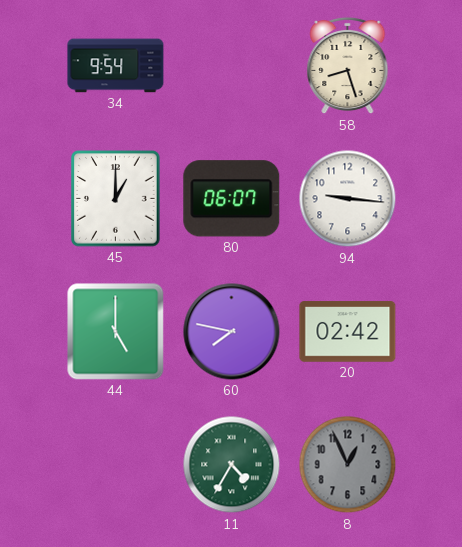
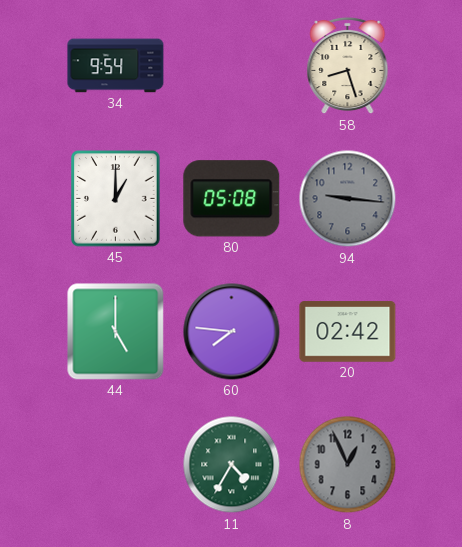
80: 06:07 -> 05:08 (232, 199)
94 dial: white -> grey (348, 199)
60: 7:47 -> 7:46 (232, 332)
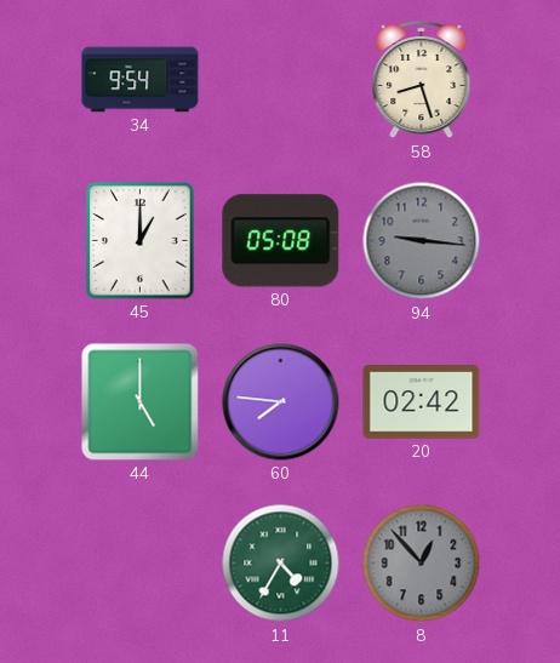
8: 12:56 -> 12:53 (422, 564)
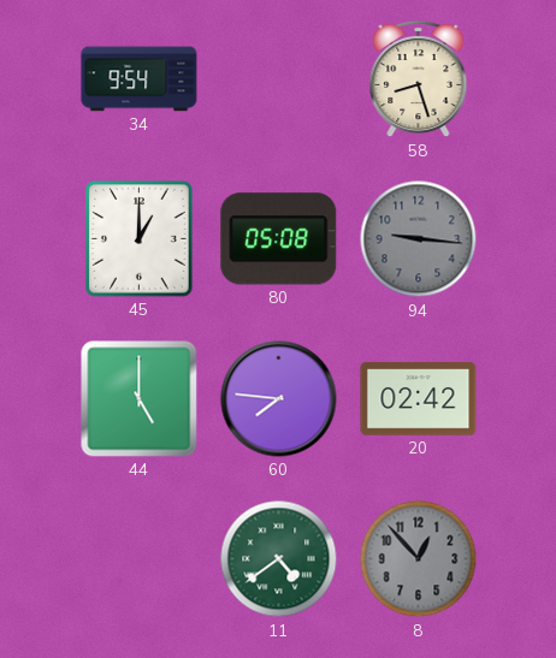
11: 4:35 -> 4:39 (279, 559)
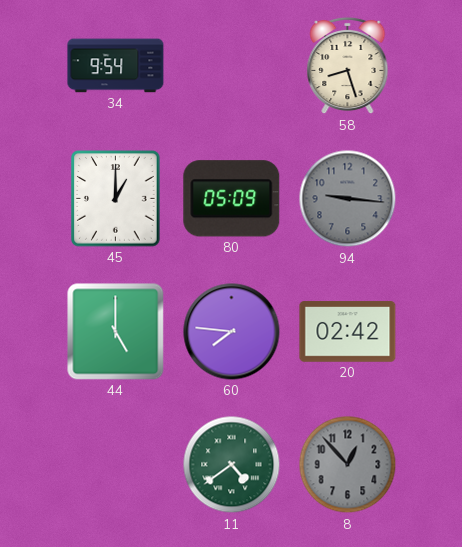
80: 05:08 -> 05:09 (232, 199)
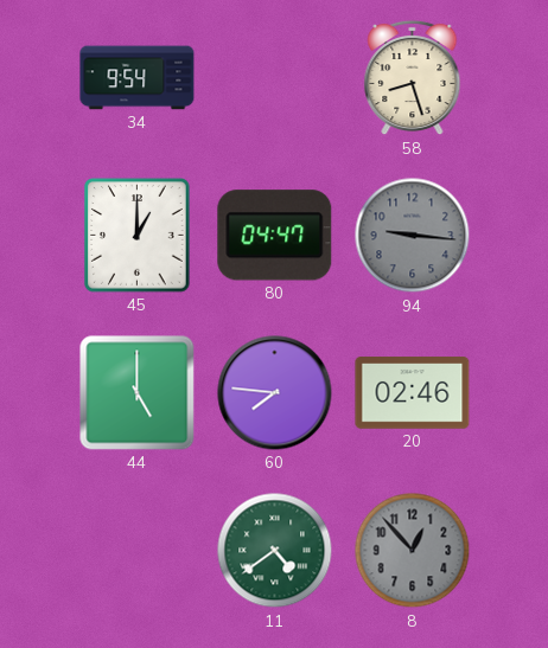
80: 05:09 -> 04:47 (275, 236)
20: 02:42 -> 02:46 (413, 393)
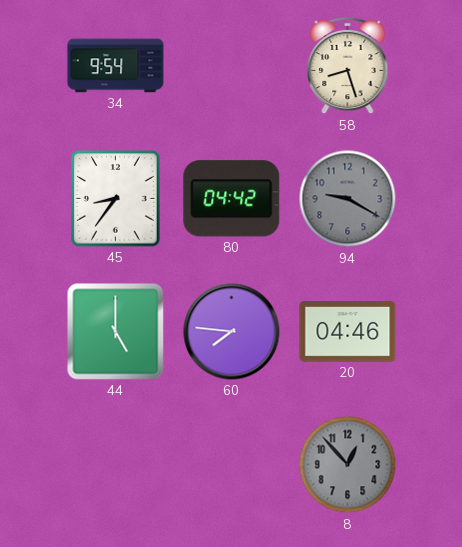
45: 1:00 -> 8:36 (116, 199)
80: 04:47 -> 04:42 (232, 199)
94: 9:16 -> 9:20 (348, 199)
20: 02:46 -> 04:46 (348, 332)
11: 4:39 -> none (275, 551)
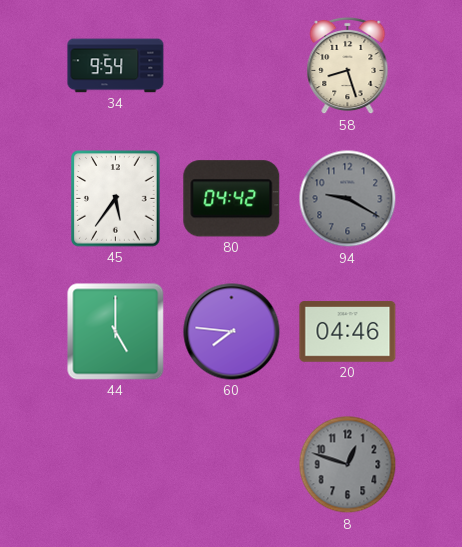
45: 8:36 -> 5:36 (116, 199)
8: 12:53 -> 12:48 (348, 465)
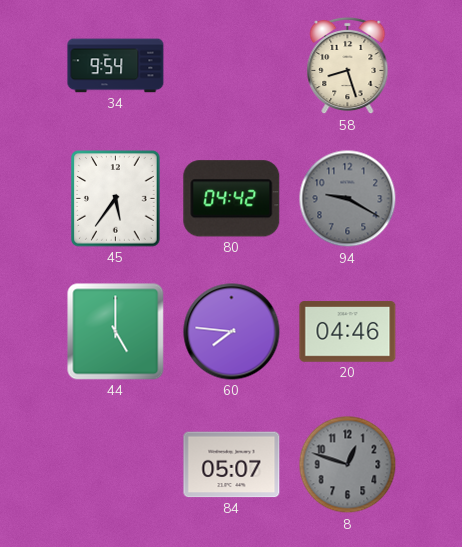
84: none -> 05:07 (232, 465)
